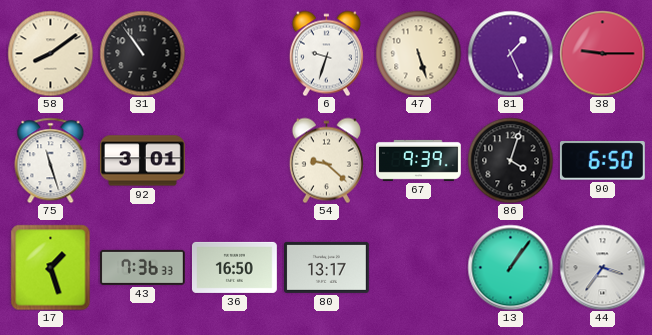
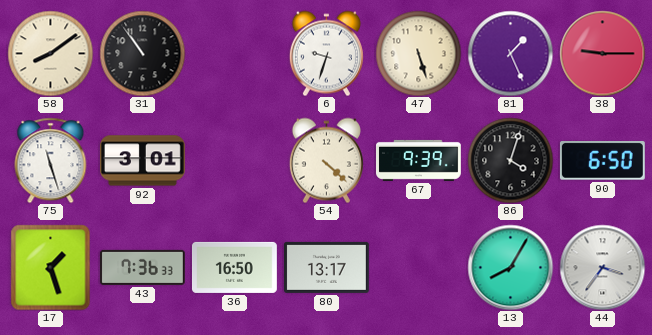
54: 9:22 -> 4:22 (326, 160)
13: 1:06 -> 8:05 (510, 267)
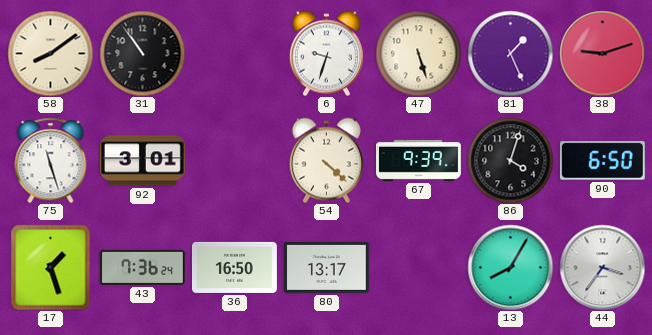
38: 9:15 -> 9:12 (602, 53)
43: 7:36:33 -> 7:36:24 (142, 267)
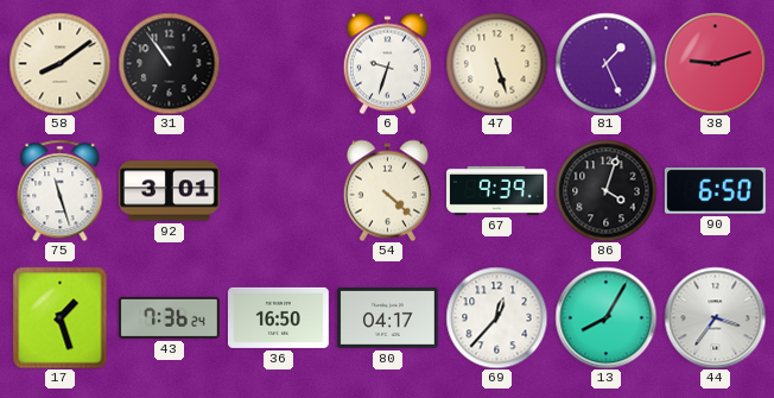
80: 13:17 -> 04:17 (387, 317)
69: none -> 12:37 (496, 317)
